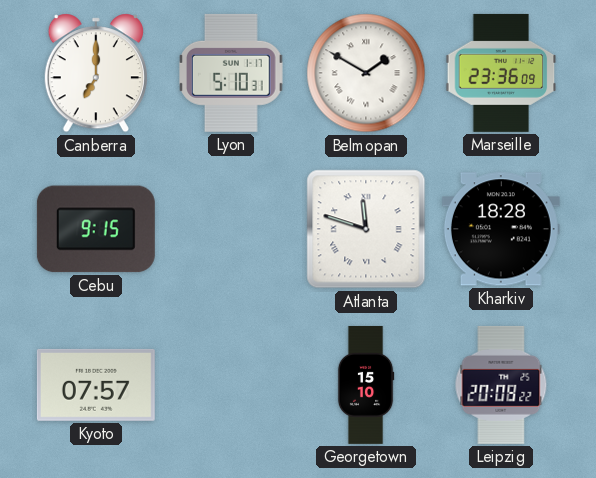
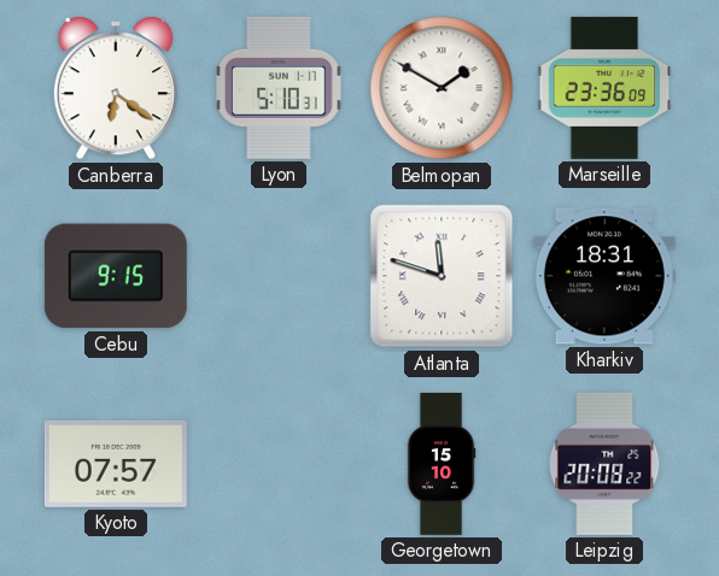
Canberra: 7:00 -> 6:21 (116, 88)
Kharkiv: 18:28 -> 18:31 (604, 276)
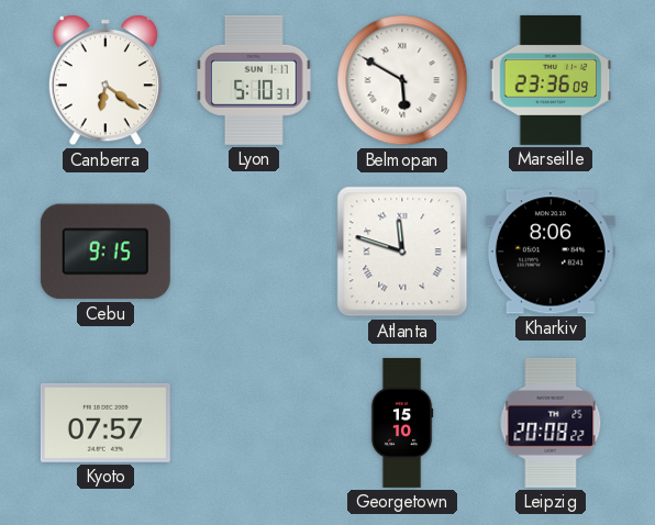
Belmopan: 1:50 -> 5:50 (402, 80)
Kharkiv: 18:31 -> 8:06 (551, 252)
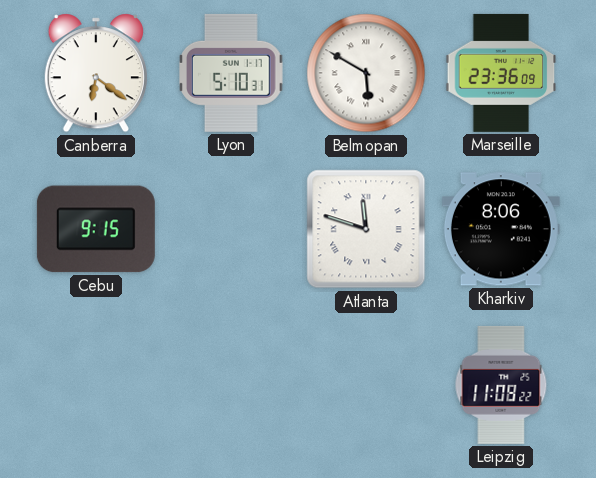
Kyoto: 07:57 -> none (106, 423)
Georgetown: 15:10 -> none (402, 423)
Leipzig: 20:08 -> 11:08 (501, 385)
